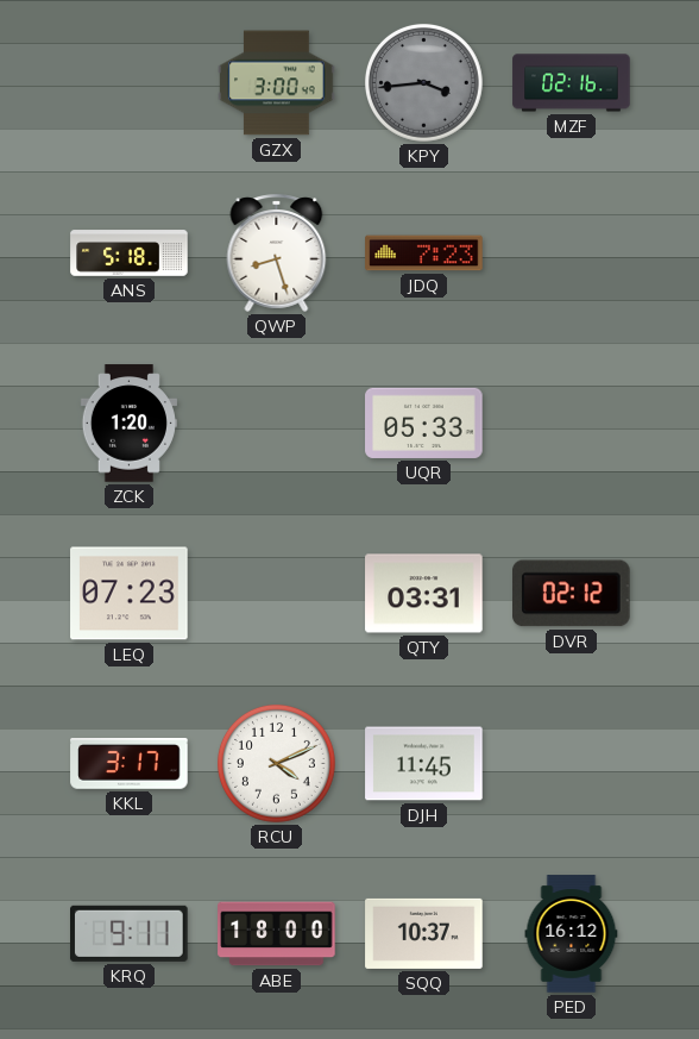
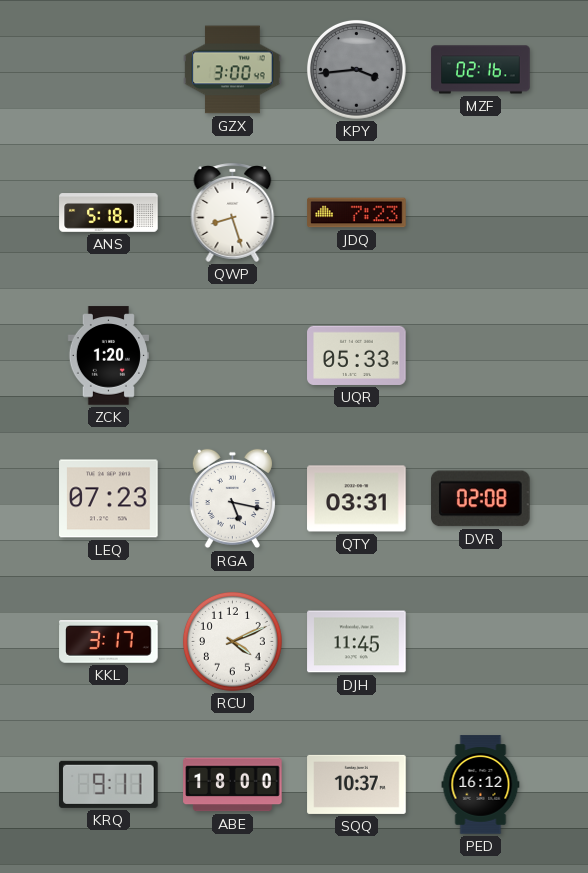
RGA: none -> 5:17 (232, 499)
DVR: 02:12 -> 02:08 (481, 499)
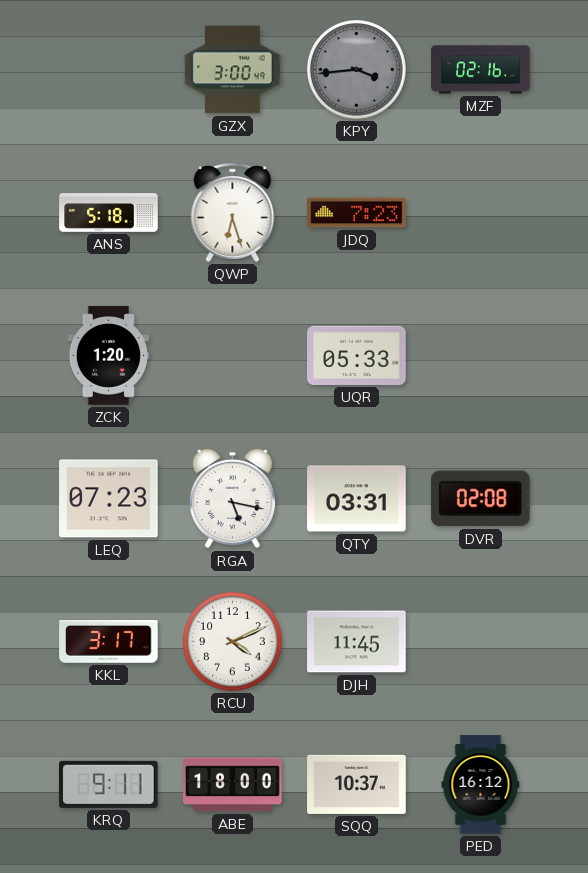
QWP: 8:27 -> 6:27 (233, 212)
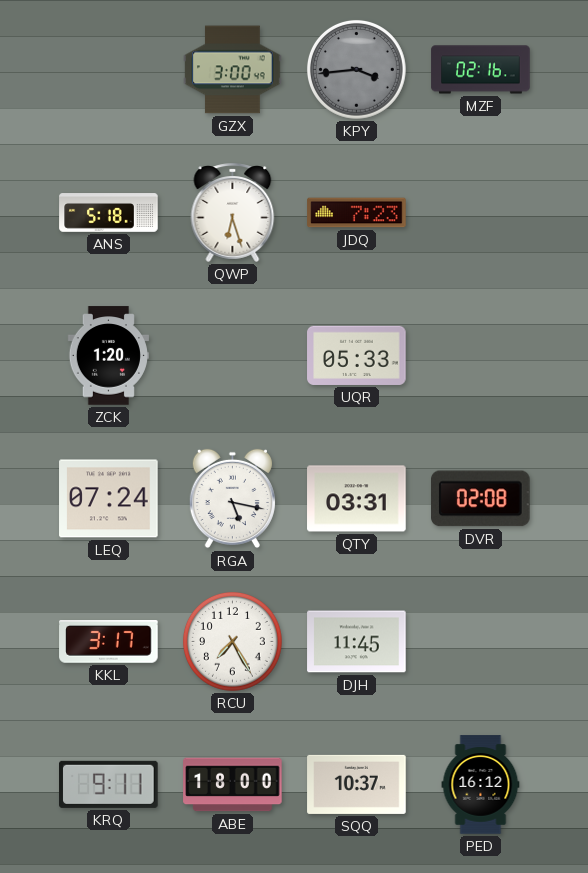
LEQ: 07:23 -> 07:24 (109, 499)
RCU: 4:11 -> 7:25 (232, 642)
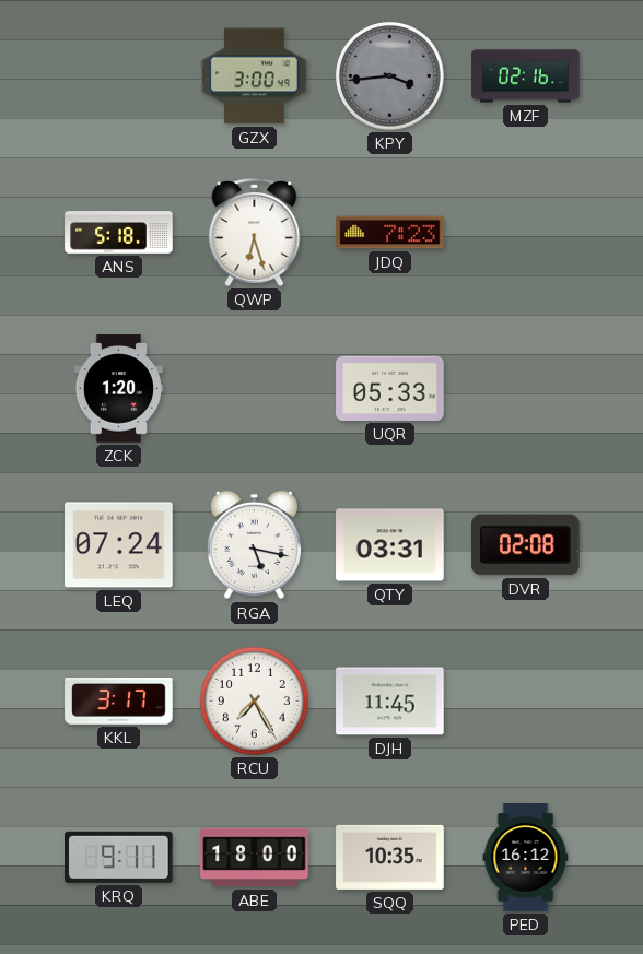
SQQ: 10:37 -> 10:35 (390, 857)
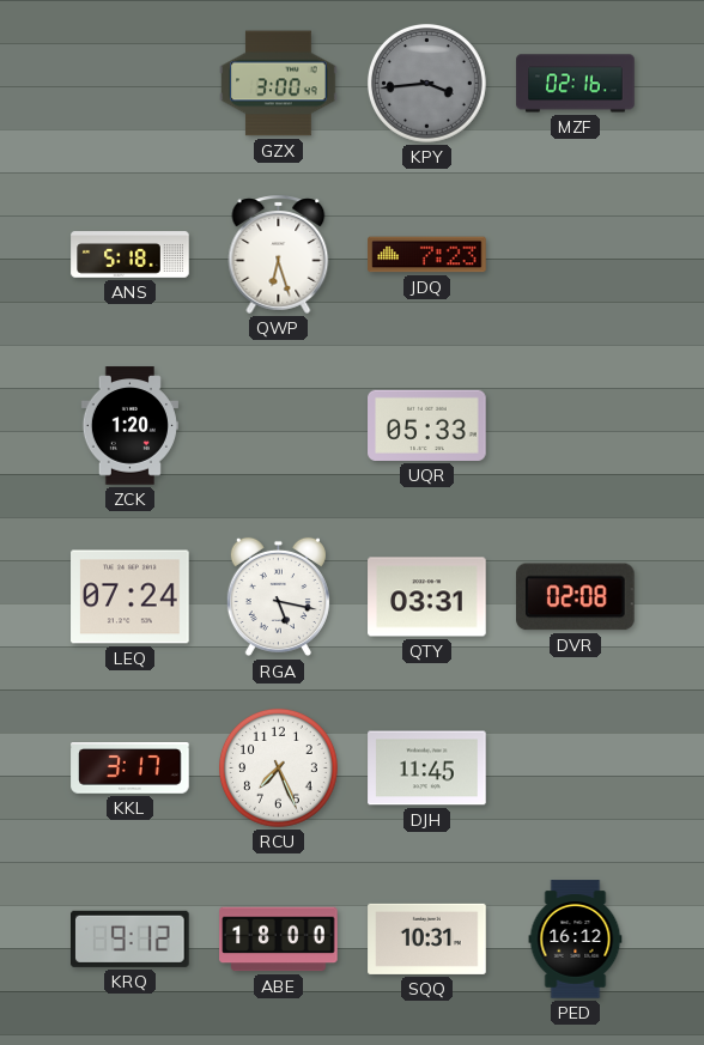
RCU: 7:25 -> 7:26 (278, 768)
KRQ: 9:11 -> 9:12 (131, 938)
SQQ: 10:35 -> 10:31 (427, 938)
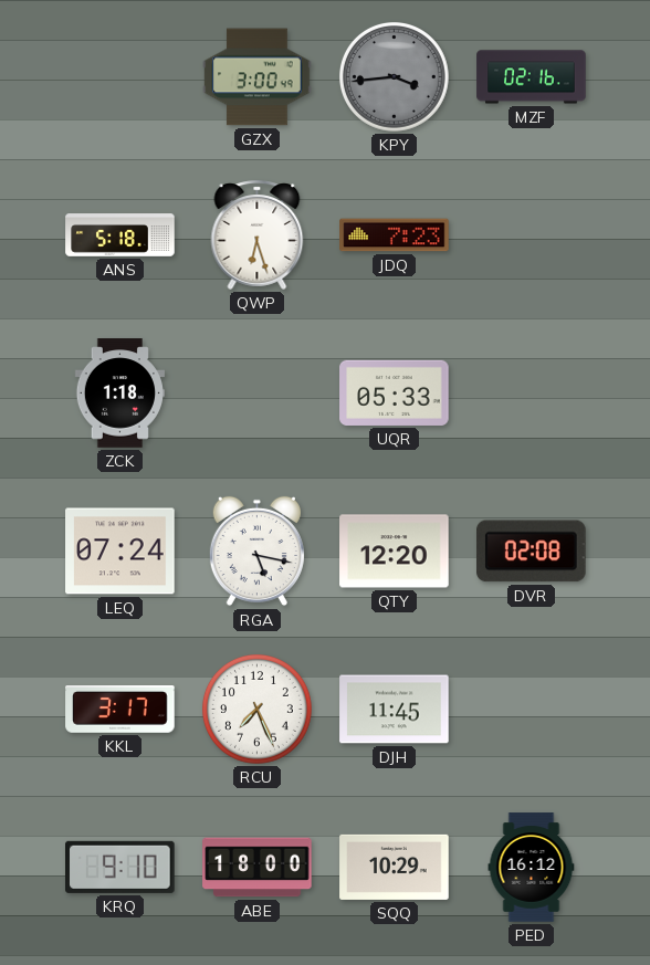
ZCK: 1:20 -> 1:18 (119, 394)
QTY: 03:31 -> 12:20 (395, 552)
KRQ: 9:12 -> 9:10 (120, 867)
SQQ: 10:31 -> 10:29 (395, 867)
